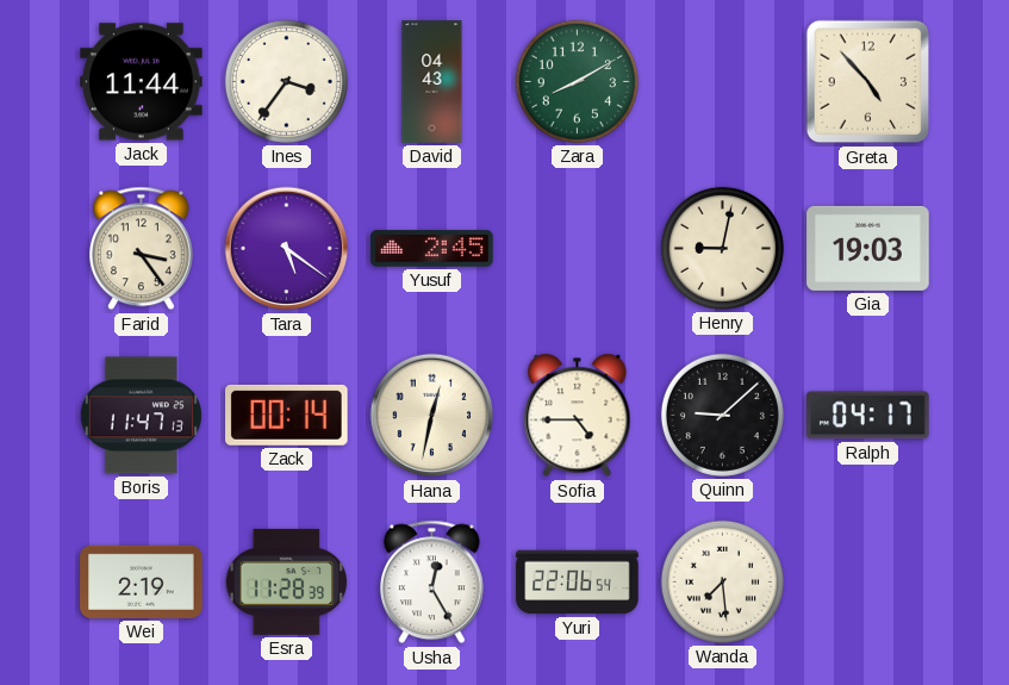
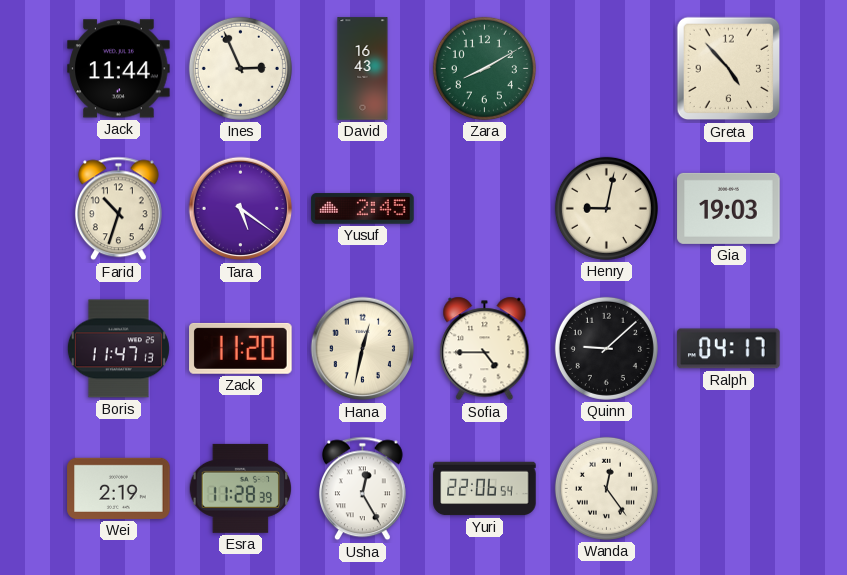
Ines: 3:36 -> 2:56 (240, 68)
David: 04:43 -> 16:43 (363, 69)
Farid: 3:24 -> 10:33 (118, 209)
Zack: 00:14 -> 11:20 (241, 348)
Wanda: 7:29 -> 12:24 (606, 488)
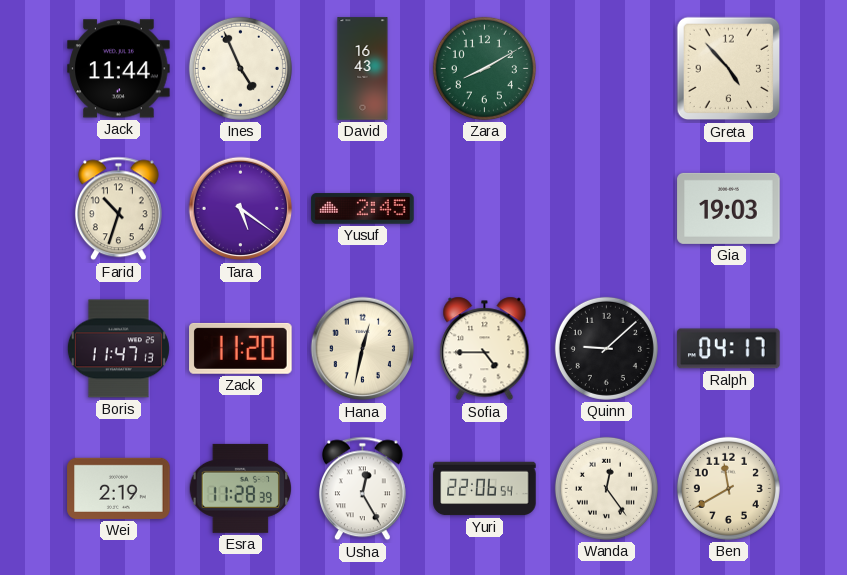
Ines: 2:56 -> 4:56 (240, 68)
Henry: 9:02 -> none (606, 208)
Ben: none -> 11:40 (728, 488)
